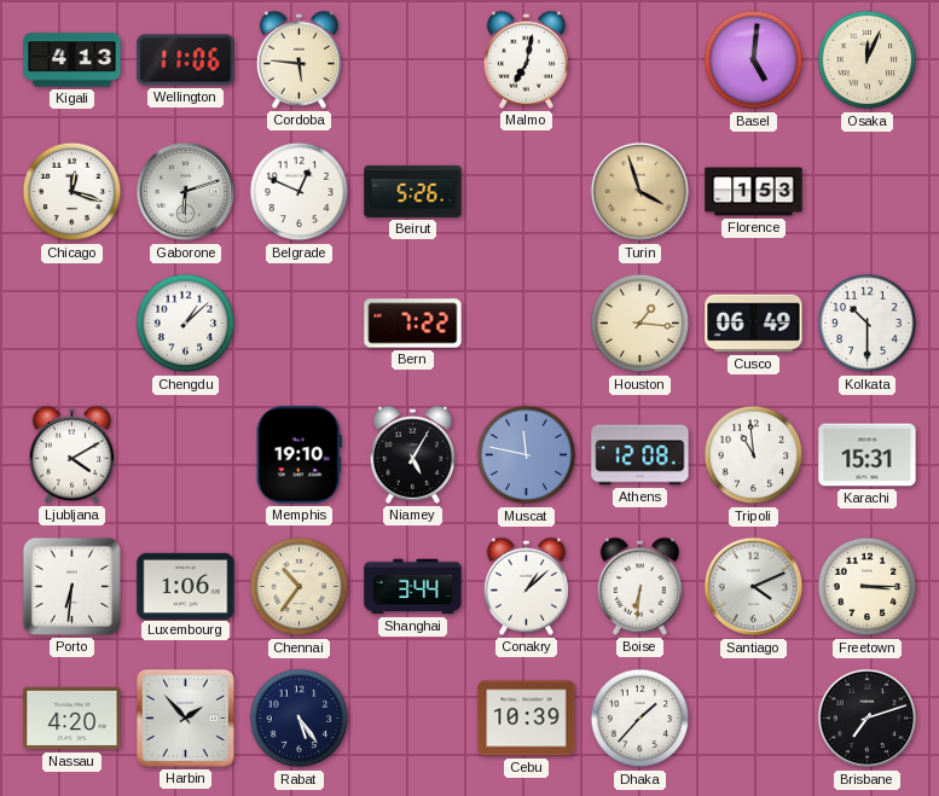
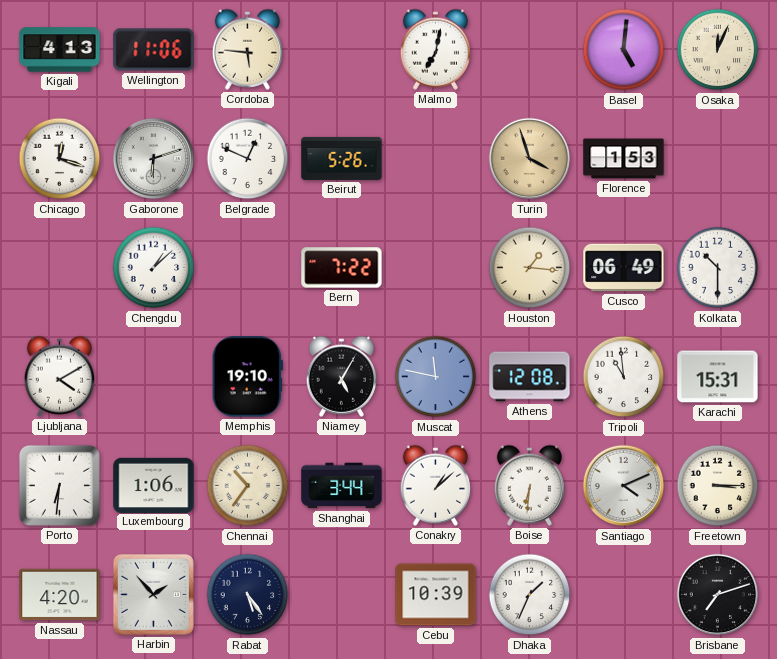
Dhaka: 1:37 -> 1:34 (530, 595)
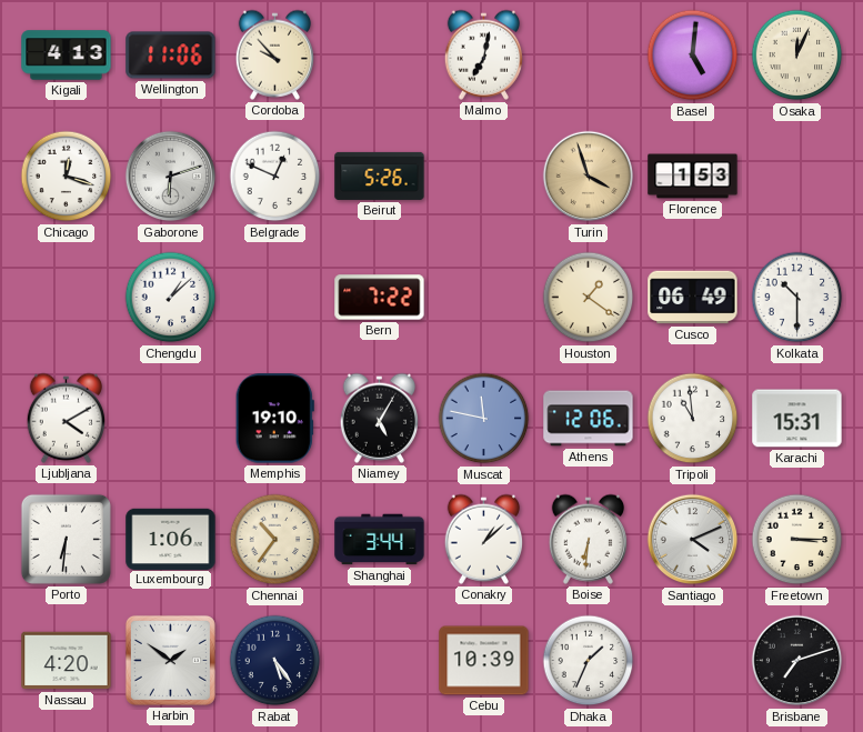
Cordoba: 5:46 -> 9:53 (274, 54)
Houston: 1:16 -> 1:21 (589, 298)
Athens: 12:08 -> 12:06 (589, 419)
Harbin: 1:53 -> 1:51 (170, 660)
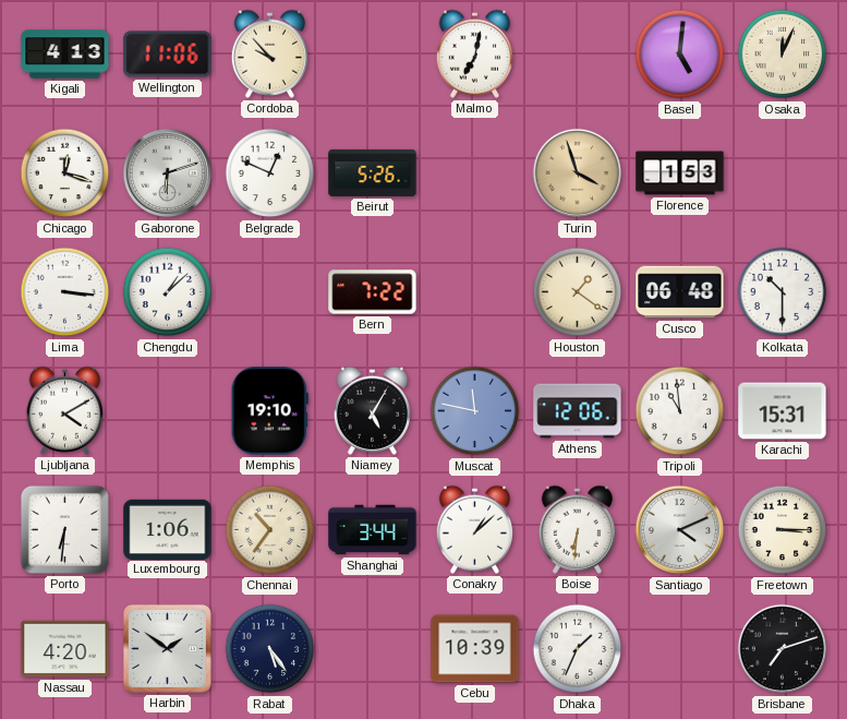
Lima: none -> 3:16 (65, 292)
Cusco: 06:49 -> 06:48 (680, 292)
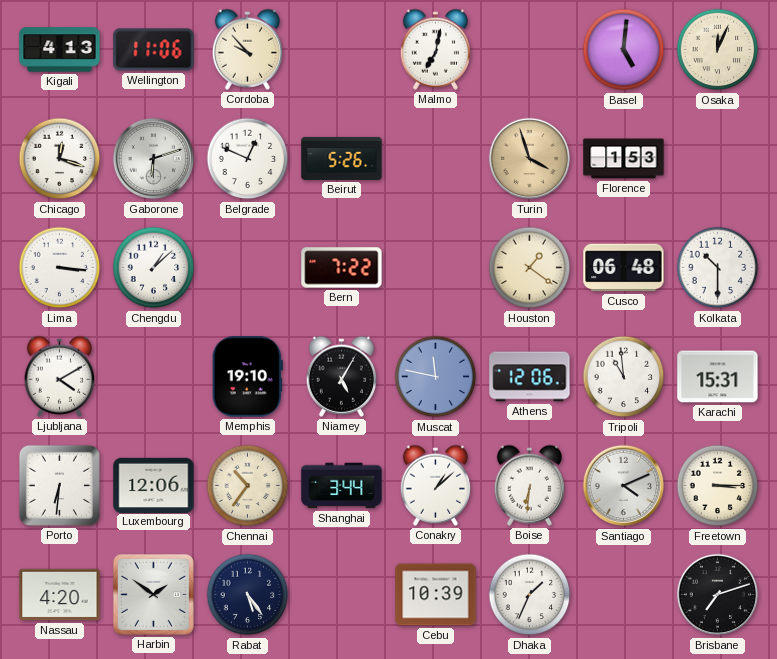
Luxembourg: 1:06 -> 12:06 (154, 485)
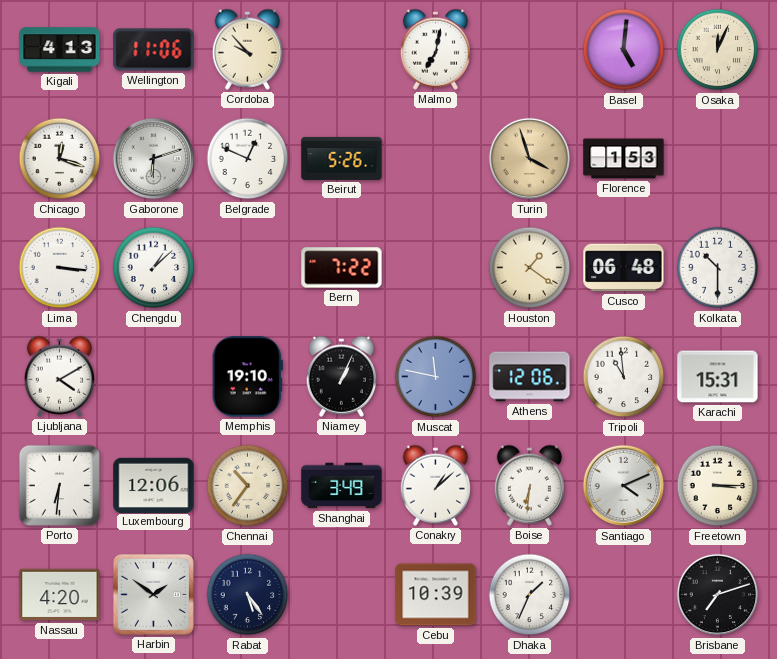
Niamey: 5:05 -> 1:04 (341, 376)
Shanghai: 3:44 -> 3:49 (342, 486)
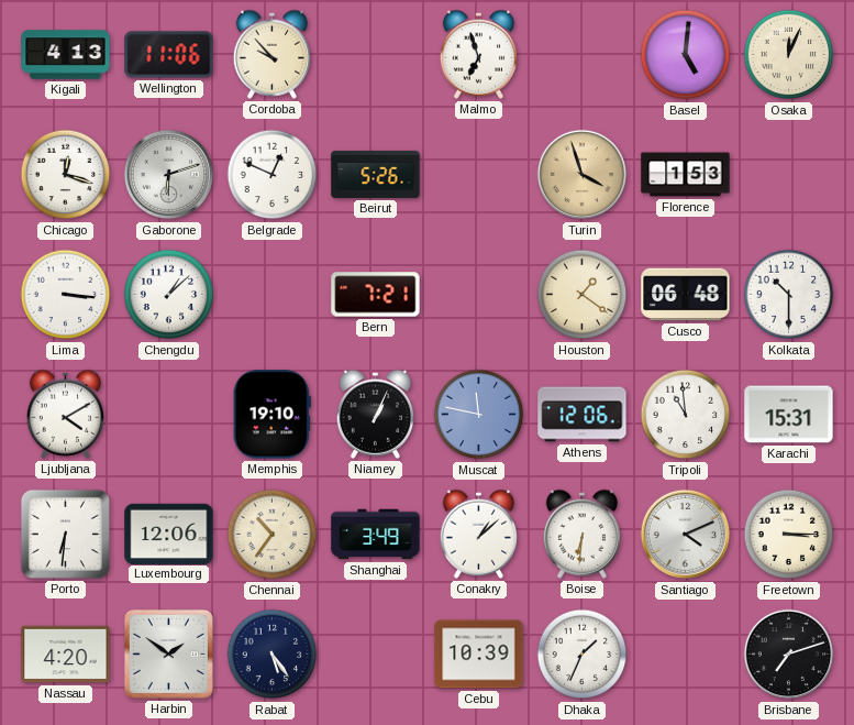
Malmo: 7:02 -> 6:57 (478, 54)
Bern: 7:22 -> 7:21 (376, 295)
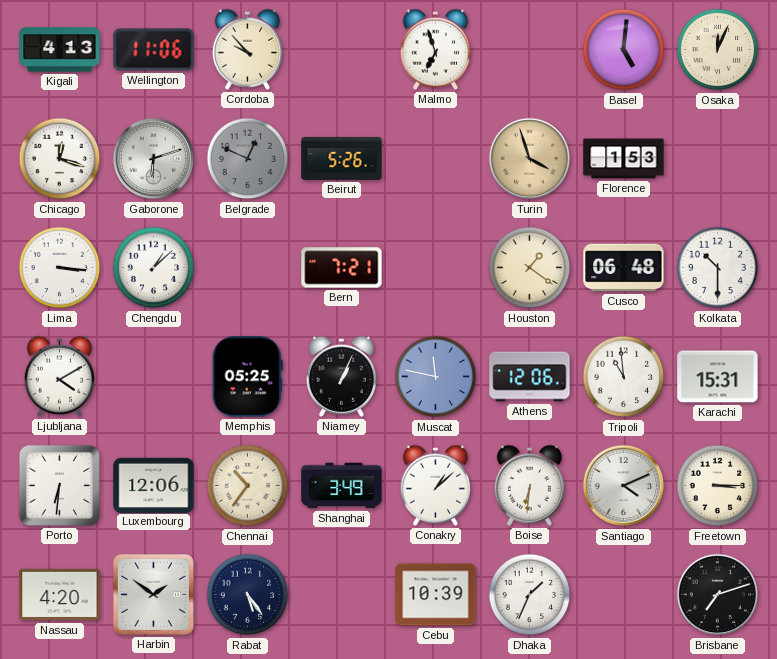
Belgrade dial: white -> grey (248, 159)
Memphis: 19:10 -> 05:25 (247, 377)
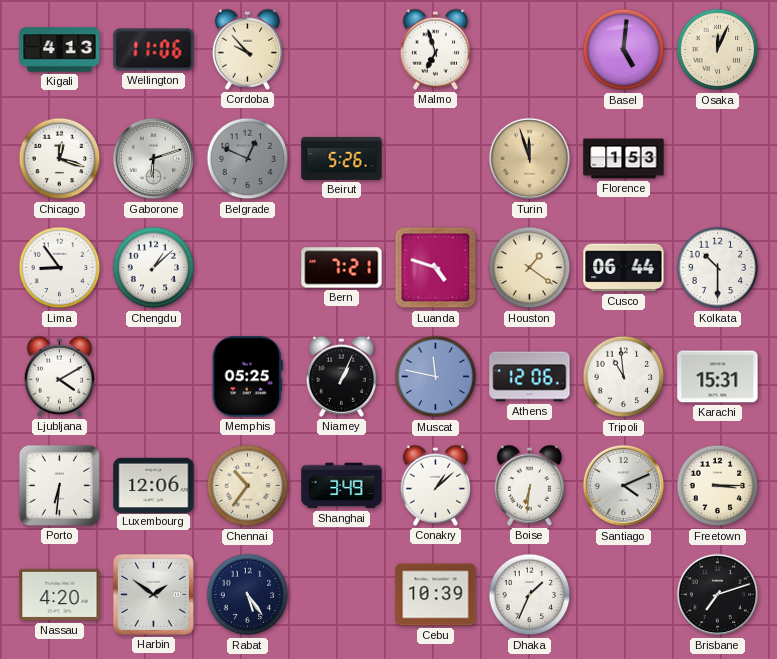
Turin: 3:57 -> 11:57 (530, 159)
Lima: 3:16 -> 8:54 (60, 268)
Luanda: none -> 4:48 (436, 268)
Cusco: 06:48 -> 06:44 (624, 268)
